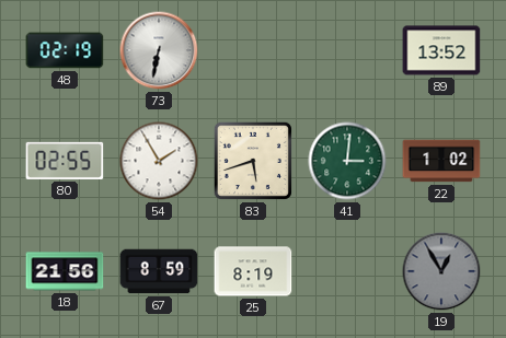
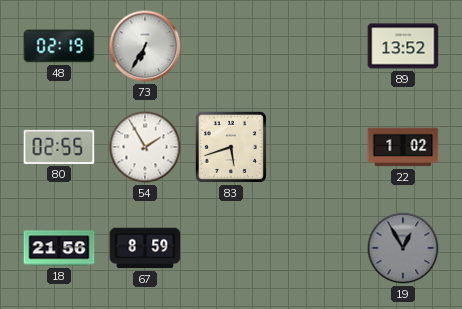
73: 6:32 -> 6:35 (145, 46)
41: 3:01 -> none (347, 161)
25: 8:19 -> none (253, 271)
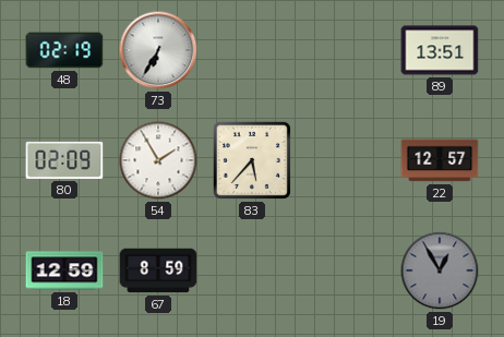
89: 13:52 -> 13:51 (440, 50)
80: 02:55 -> 02:09 (64, 160)
83: 5:42 -> 5:37 (252, 160)
22: 1:02 -> 12:57 (440, 160)
18: 21:56 -> 12:59 (64, 270)
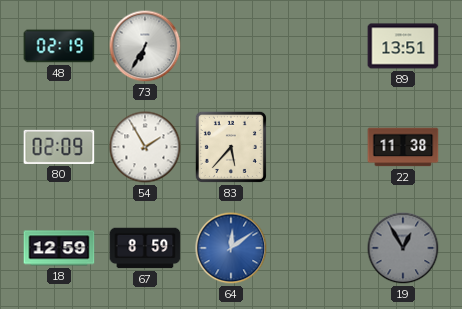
22: 12:57 -> 11:38 (403, 147)
64: none -> 12:09 (231, 248)
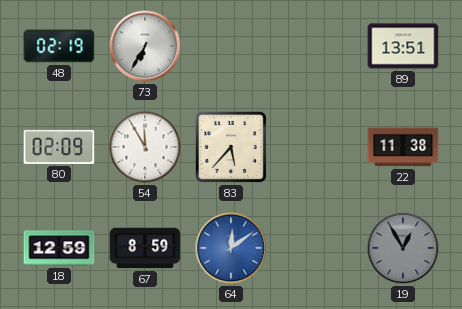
54: 1:55 -> 11:55 (145, 147)
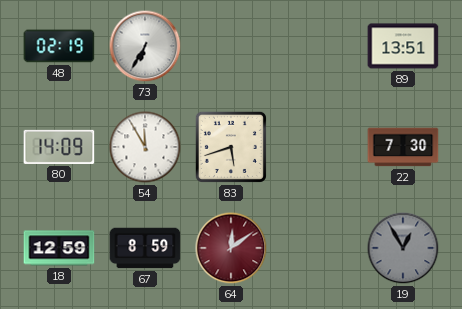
80: 02:09 -> 14:09 (59, 147)
83: 5:37 -> 5:42 (231, 147)
22: 11:38 -> 7:30 (403, 147)
64 dial: blue -> burgundy (231, 248)
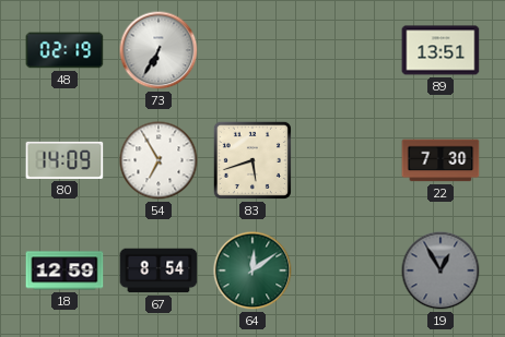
54: 11:55 -> 6:55 (158, 160)
67: 8:59 -> 8:54 (158, 270)
64 dial: burgundy -> green (252, 270)
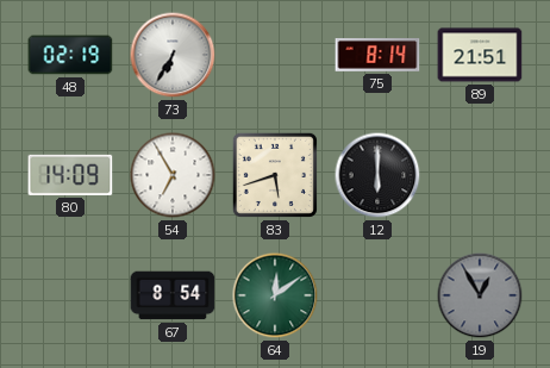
75: none -> 8:14 (377, 56)
89: 13:51 -> 21:51 (480, 55)
12: none -> 6:00 (377, 175)
22: 7:30 -> none (441, 160)
18: 12:59 -> none (64, 270)
